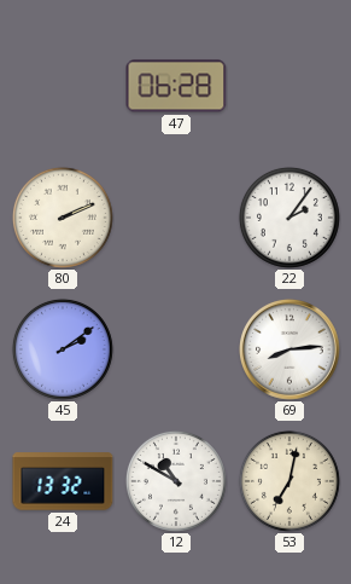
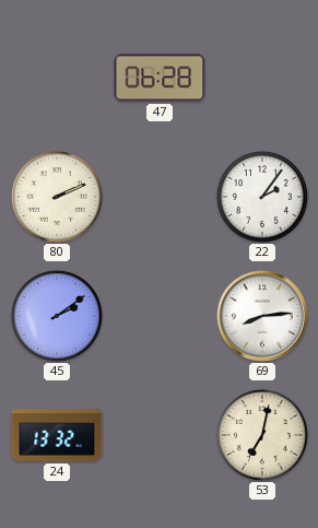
12: 10:50 -> none (176, 481)
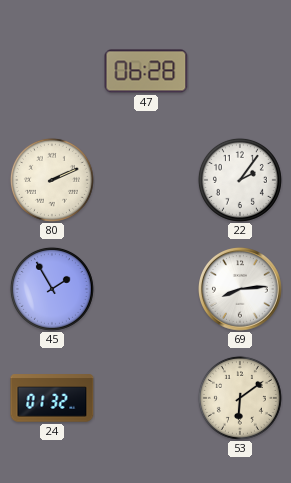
45: 2:09 -> 1:55 (52, 289)
24: 13:32 -> 01:32 (52, 398)
53: 7:02 -> 6:09 (240, 398)
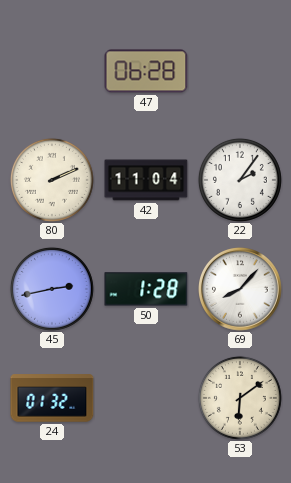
42: none -> 11:04 (146, 180)
45: 1:55 -> 2:43 (52, 289)
50: none -> 1:28 (146, 289)
69: 8:14 -> 8:07 (241, 290)
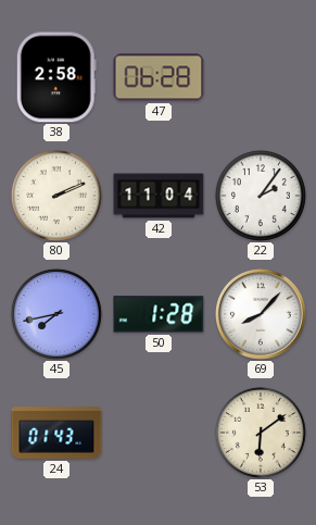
38: none -> 2:58 (56, 77)
45: 2:43 -> 7:43 (56, 314)
24: 01:32 -> 01:43 (56, 433)
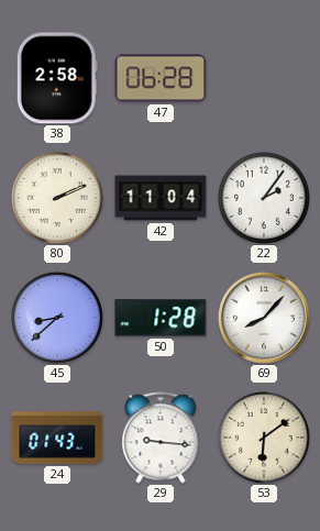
45: 7:43 -> 8:38 (57, 318)
29: none -> 9:16 (161, 438)
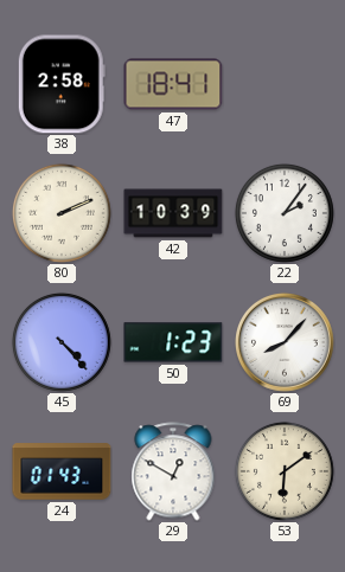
47: 06:28 -> 18:41 (173, 84)
42: 11:04 -> 10:39 (173, 213)
45: 8:38 -> 4:23 (62, 342)
50: 1:28 -> 1:23 (173, 342)
29: 9:16 -> 12:50 (173, 471)
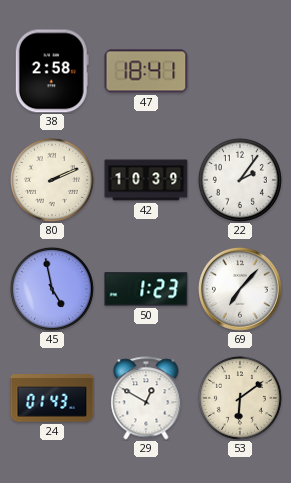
45: 4:23 -> 4:58 (52, 289)
69: 8:07 -> 7:07 (241, 290)
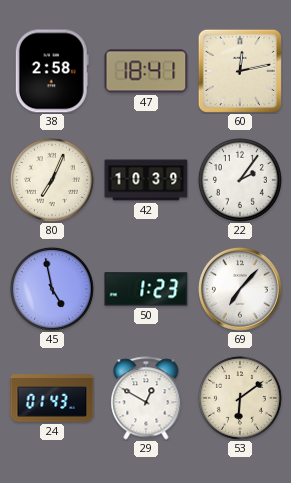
60: none -> 12:13 (240, 71)
80: 2:11 -> 7:04 (52, 180)
